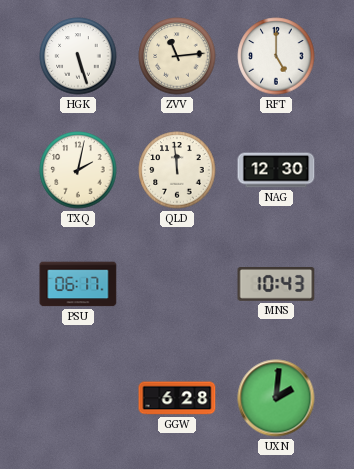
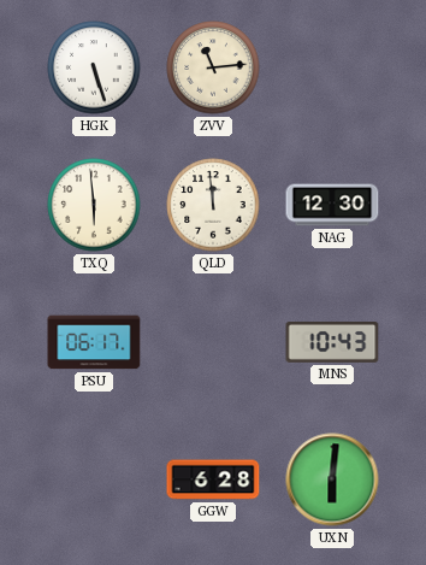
RFT: 5:00 -> none (276, 56)
TXQ: 2:02 -> 5:59 (94, 205)
UXN: 2:01 -> 6:01 (332, 479)
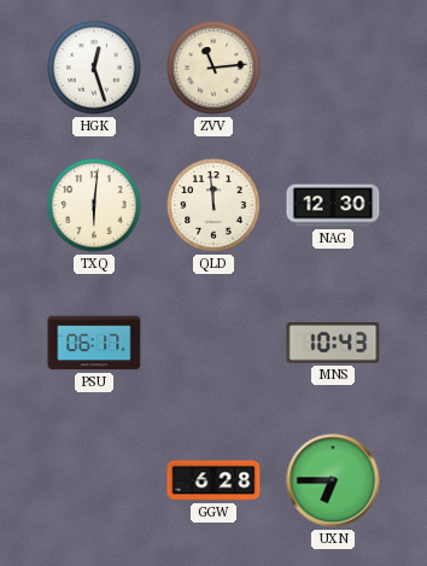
HGK: 5:27 -> 12:27 (94, 68)
TXQ: 5:59 -> 6:01 (94, 205)
UXN: 6:01 -> 6:45 (333, 480)
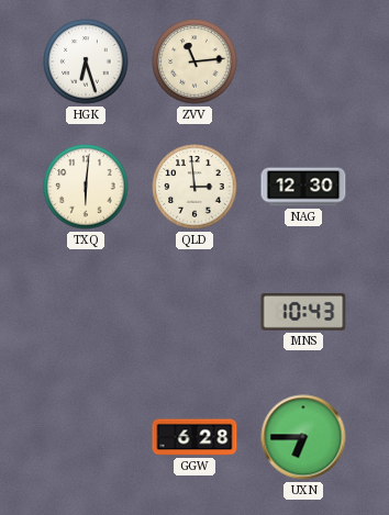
HGK: 12:27 -> 6:27 (86, 61)
QLD: 11:59 -> 2:59 (194, 187)
PSU: 06:17 -> none (94, 343)
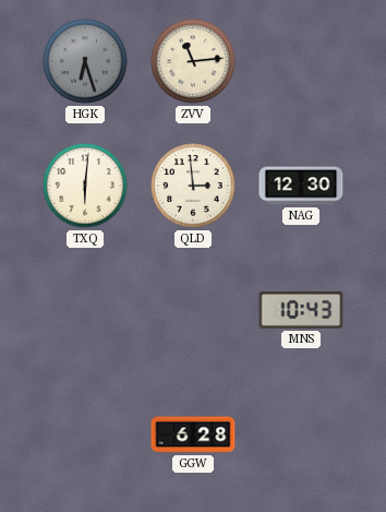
HGK dial: white -> grey (85, 61)
UXN: 6:45 -> none (303, 437)
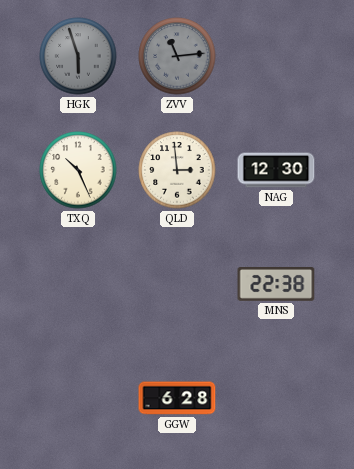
HGK: 6:27 -> 5:57 (78, 56)
ZVV dial: cream -> grey (177, 56)
TXQ: 6:01 -> 10:26 (78, 170)
MNS: 10:43 -> 22:38 (276, 285)
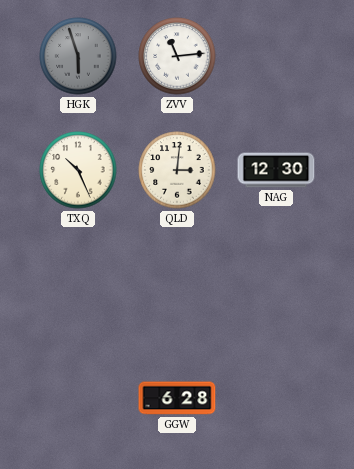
ZVV dial: grey -> white (177, 56)
QLD: 2:59 -> 3:01 (177, 170)
MNS: 22:38 -> none (276, 285)
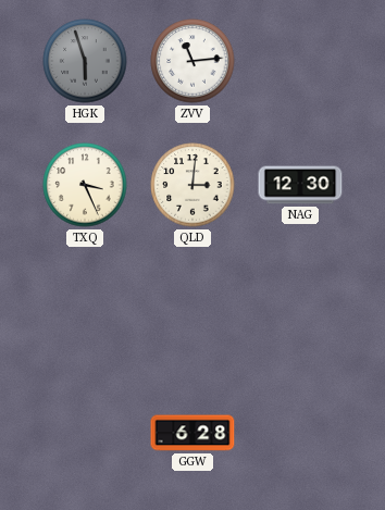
TXQ: 10:26 -> 3:26 (85, 185)
